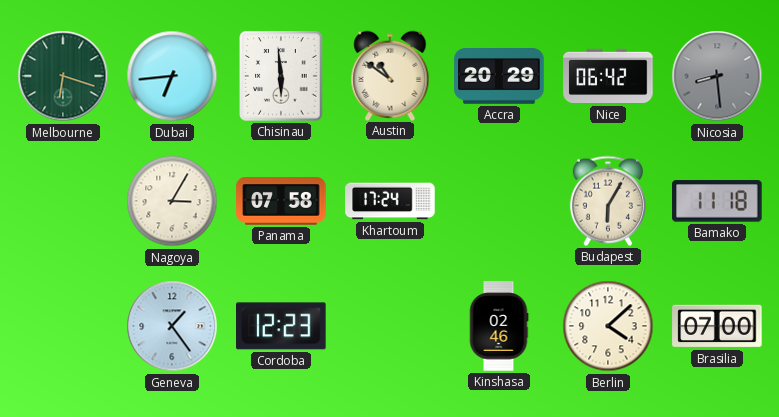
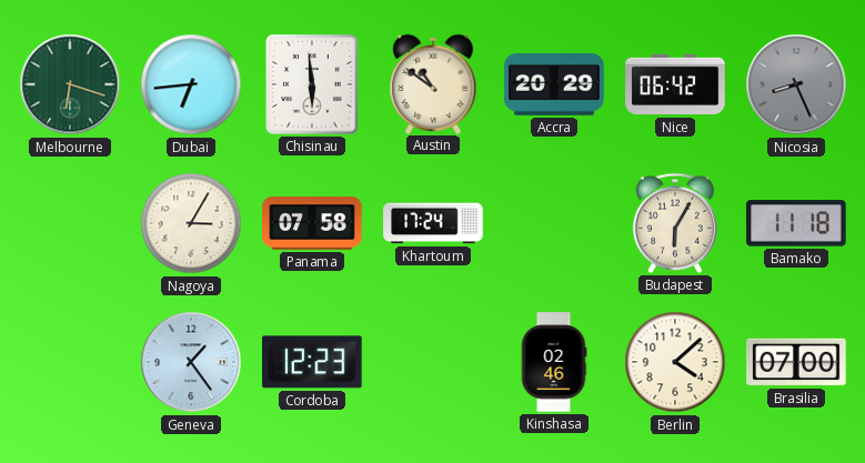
Nicosia: 8:29 -> 8:26 (796, 84)
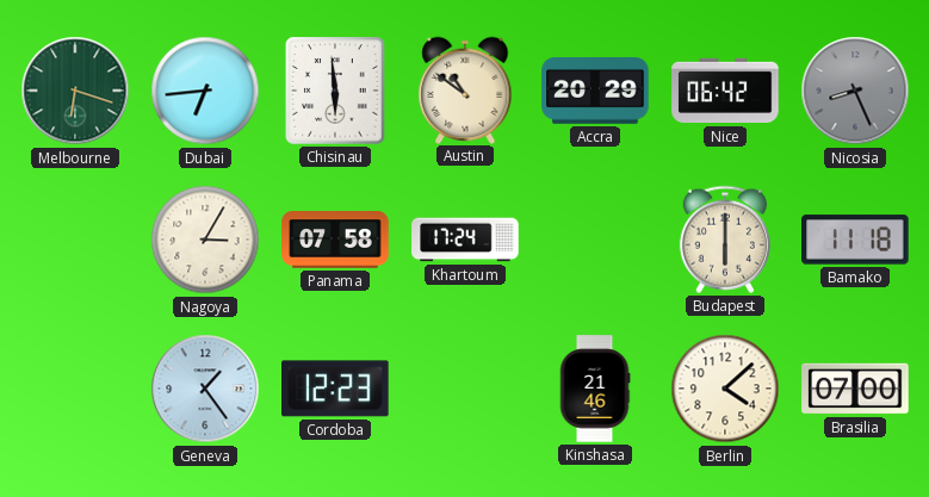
Budapest: 6:05 -> 6:00 (725, 240)
Kinshasa: 02:46 -> 21:46 (595, 389)
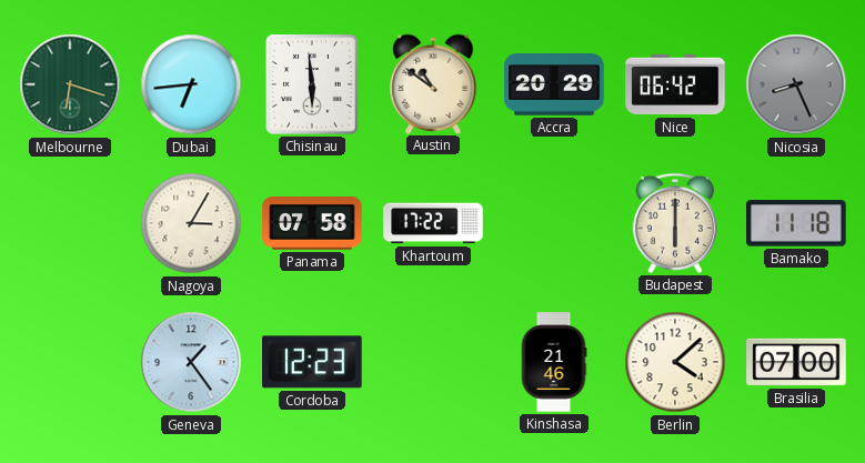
Khartoum: 17:24 -> 17:22 (433, 223)
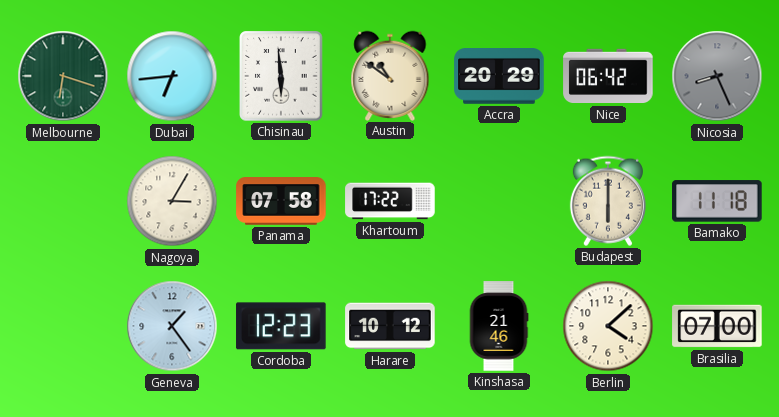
Harare: none -> 10:12 (390, 326)
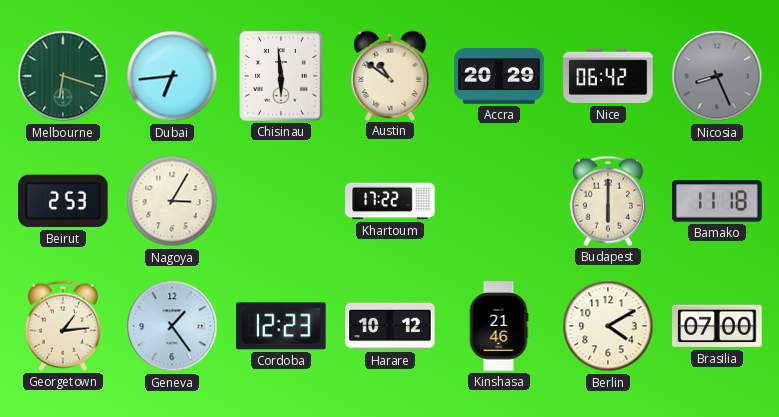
Beirut: none -> 2:53 (63, 201)
Panama: 07:58 -> none (281, 201)
Georgetown: none -> 1:14 (63, 326)
Berlin: 4:08 -> 4:10 (608, 326)
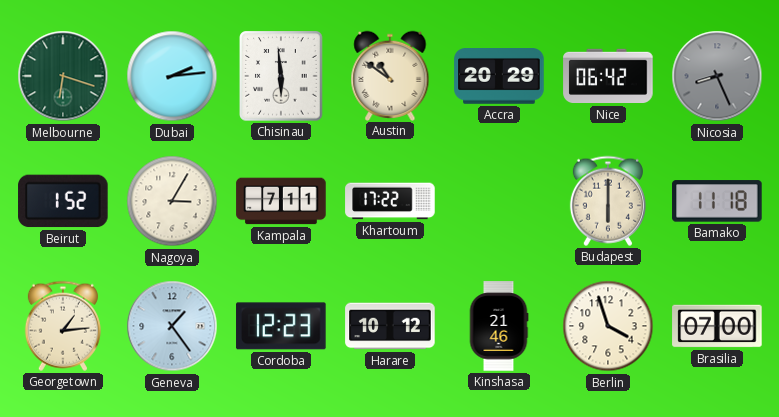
Dubai: 6:44 -> 2:14 (172, 76)
Beirut: 2:53 -> 1:52 (63, 201)
Kampala: none -> 7:11 (281, 201)
Berlin: 4:10 -> 3:57 (608, 326)
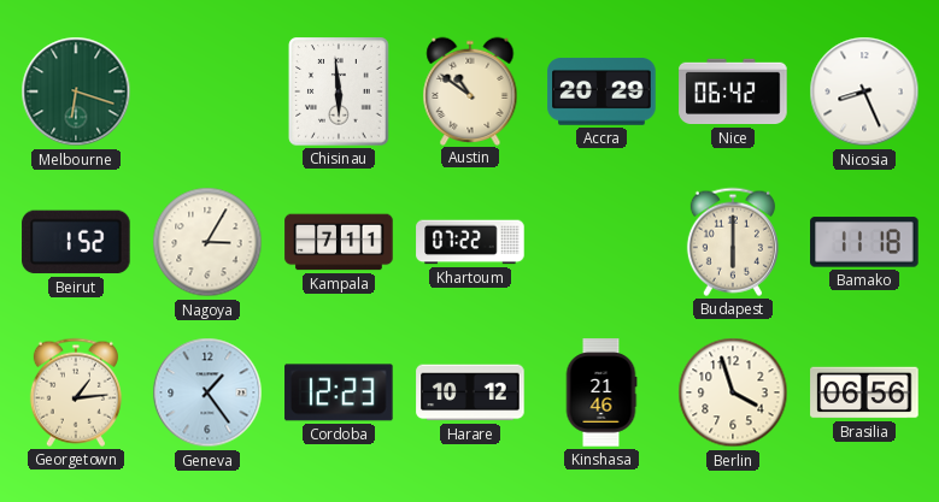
Dubai: 2:14 -> none (172, 76)
Nicosia dial: grey -> white (864, 91)
Khartoum: 17:22 -> 07:22 (470, 242)
Brasilia: 07:00 -> 06:56 (864, 392)
